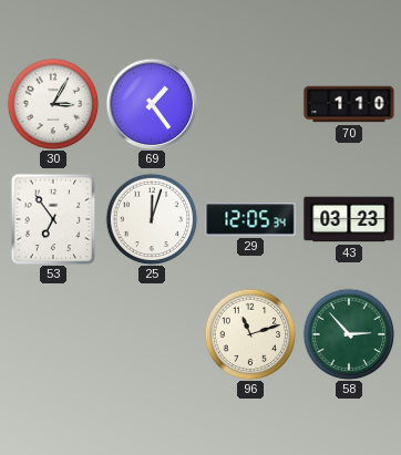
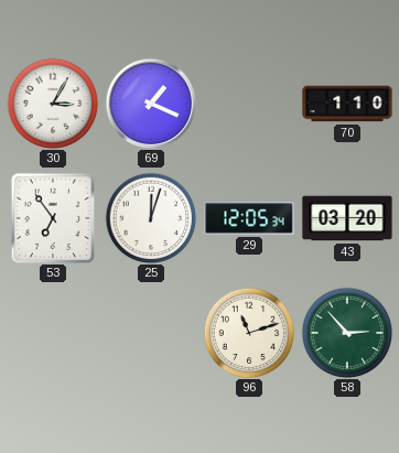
69: 1:24 -> 1:19 (151, 104)
43: 03:23 -> 03:20 (347, 218)
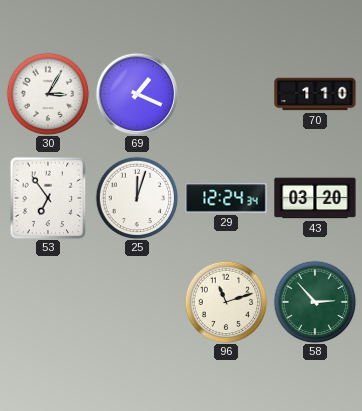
29: 12:05 -> 12:24 (226, 198)
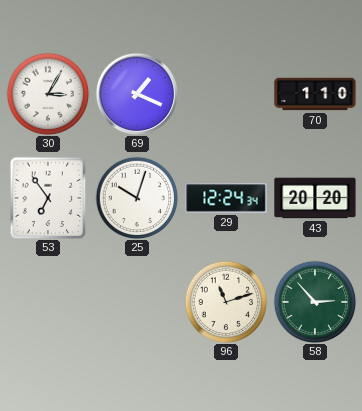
25: 12:03 -> 10:03 (137, 198)
43: 03:20 -> 20:20 (315, 198)
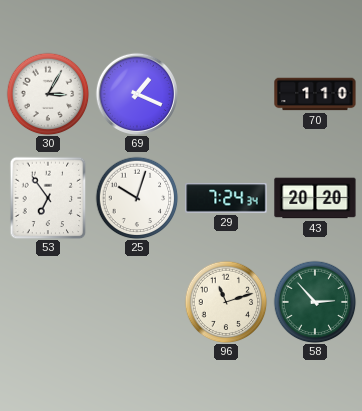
29: 12:24 -> 7:24 (226, 198)
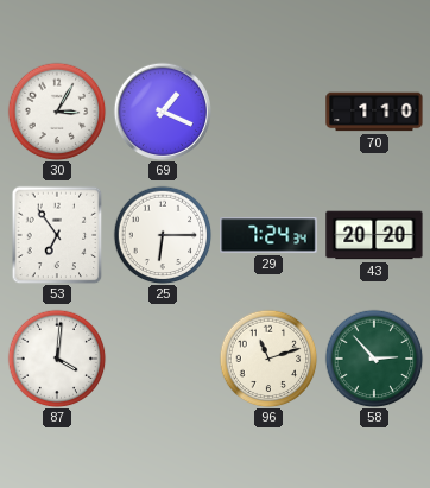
25: 10:03 -> 6:15 (163, 235)
87: none -> 4:01 (57, 359)
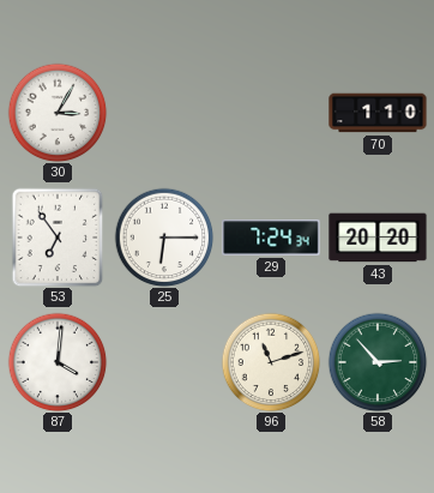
69: 1:19 -> none (163, 112)
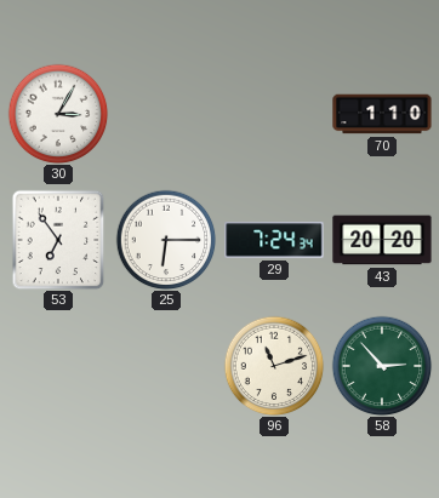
87: 4:01 -> none (58, 362)
